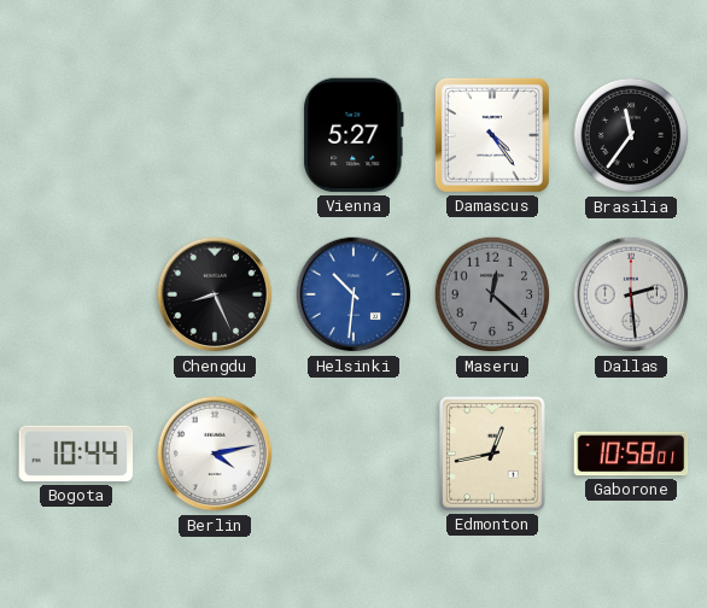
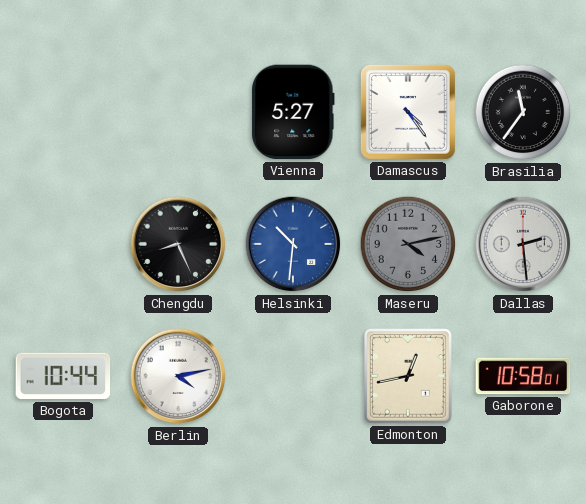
Maseru: 12:22 -> 4:13 (408, 244)
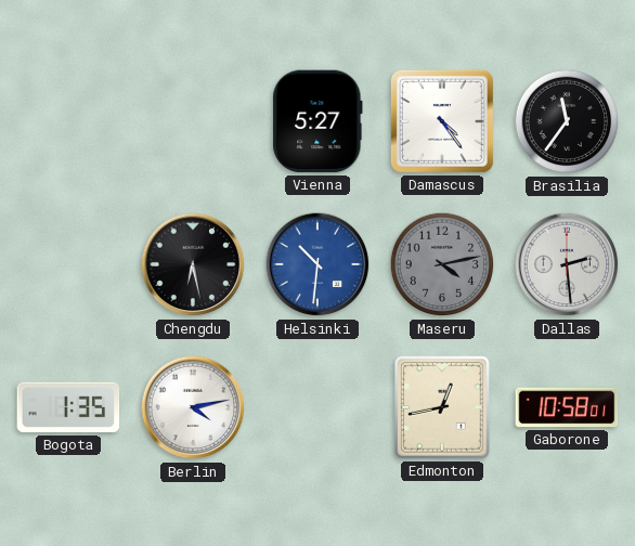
Chengdu: 8:26 -> 6:28 (193, 264)
Bogota: 10:44 -> 1:35 (68, 407)
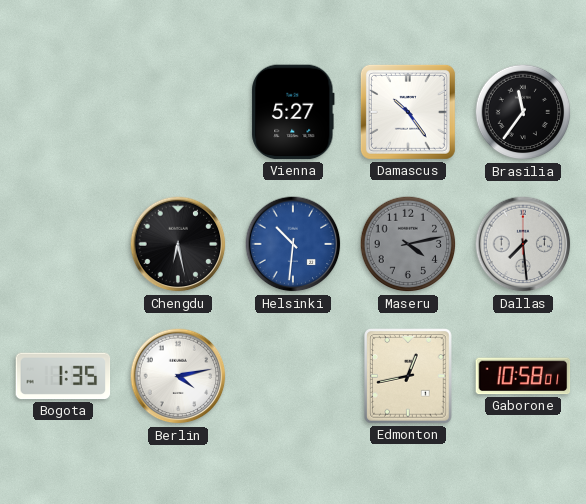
Damascus: 4:24 -> 10:24 (408, 112)
Dallas: 2:29 -> 7:29 (523, 244)
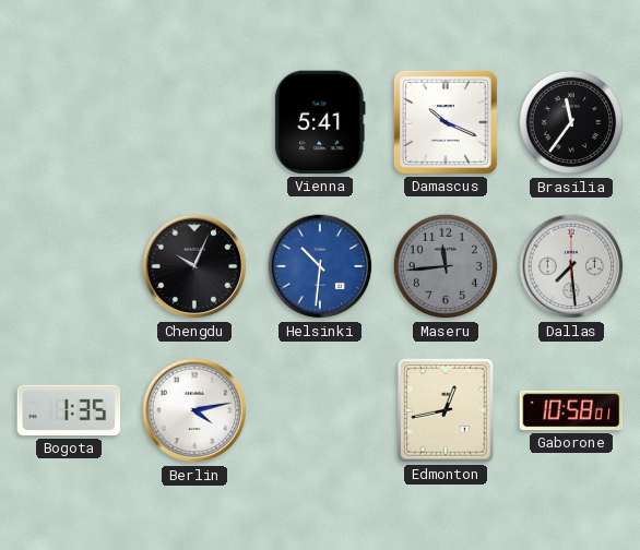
Vienna: 5:27 -> 5:41 (320, 122)
Damascus: 10:24 -> 10:19 (446, 122)
Chengdu: 6:28 -> 10:04 (194, 266)
Maseru: 4:13 -> 11:44 (446, 266)
